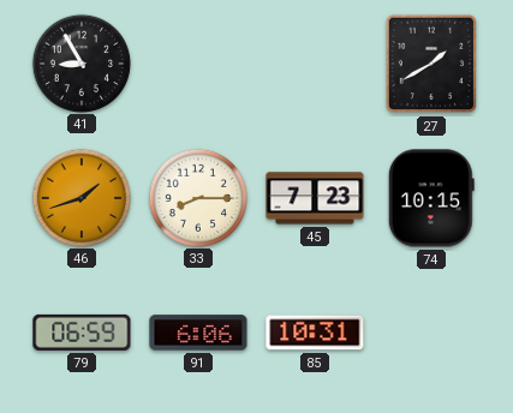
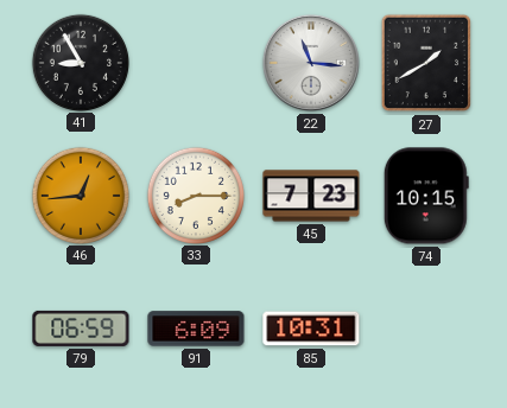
22: none -> 11:16 (311, 63)
46: 1:42 -> 12:44 (80, 195)
91: 6:06 -> 6:09 (196, 329)
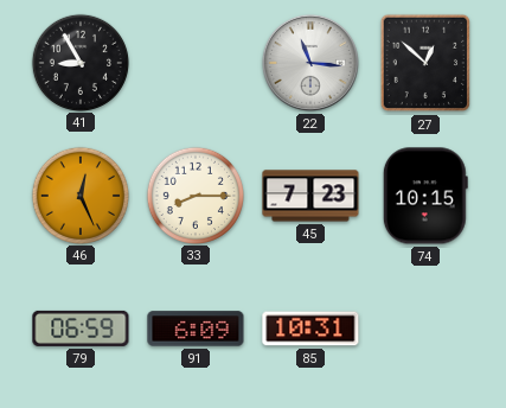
27: 1:40 -> 12:52 (425, 63)
46: 12:44 -> 12:26 (79, 195)
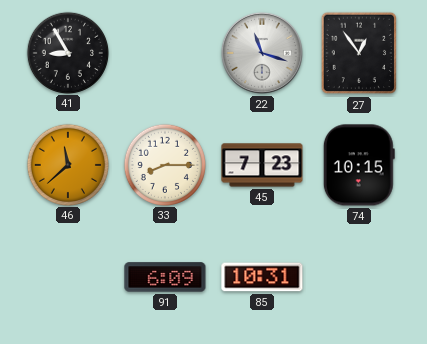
22: 11:16 -> 11:18 (262, 53)
27: 12:52 -> 12:54 (359, 53)
46: 12:26 -> 11:38 (67, 164)
79: 06:59 -> none (81, 329)
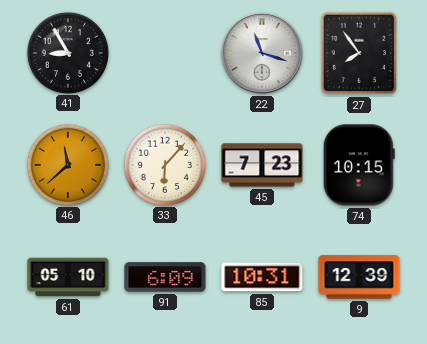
27: 12:54 -> 7:54 (359, 53)
33: 8:15 -> 6:07 (164, 164)
61: none -> 05:10 (68, 277)
9: none -> 12:39 (359, 277)
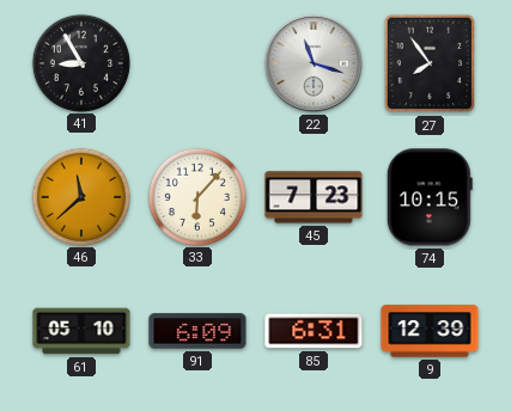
85: 10:31 -> 6:31 (314, 331)
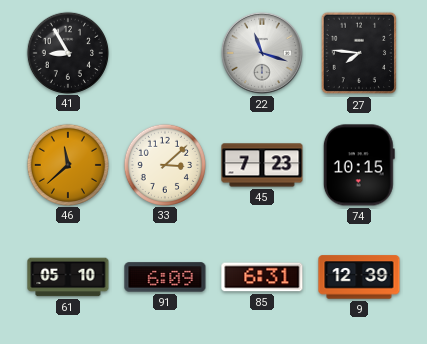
27: 7:54 -> 7:46 (359, 53)
33: 6:07 -> 3:08 (164, 164)
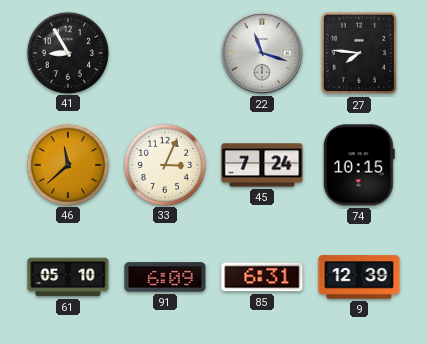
33: 3:08 -> 3:04 (164, 164)
45: 7:23 -> 7:24 (262, 165)
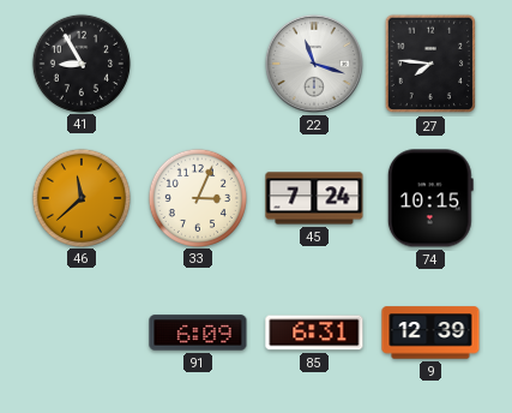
61: 05:10 -> none (68, 277)
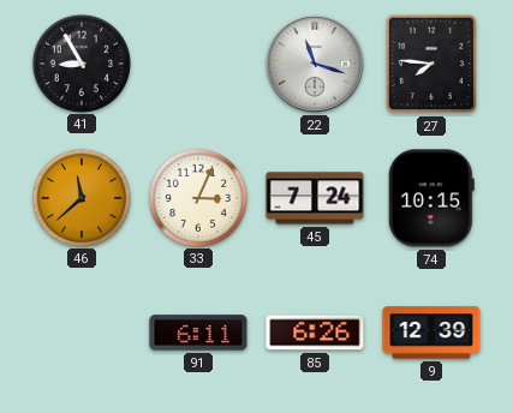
91: 6:09 -> 6:11 (198, 333)
85: 6:31 -> 6:26 (315, 333)
